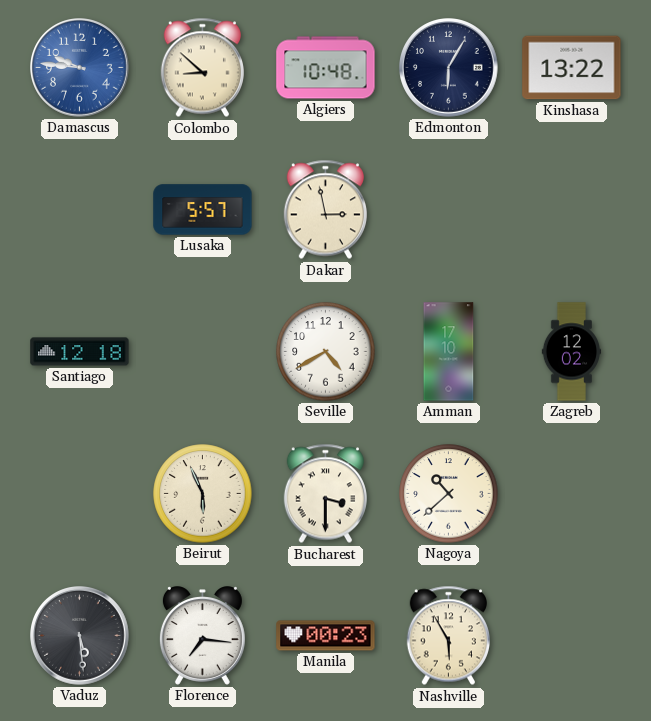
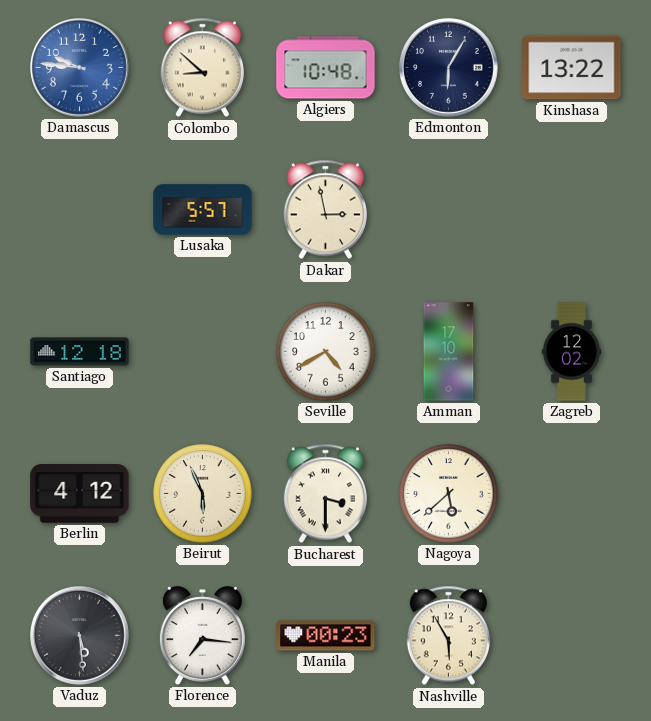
Berlin: none -> 4:12 (80, 494)
Nagoya: 10:38 -> 5:38 (449, 494)
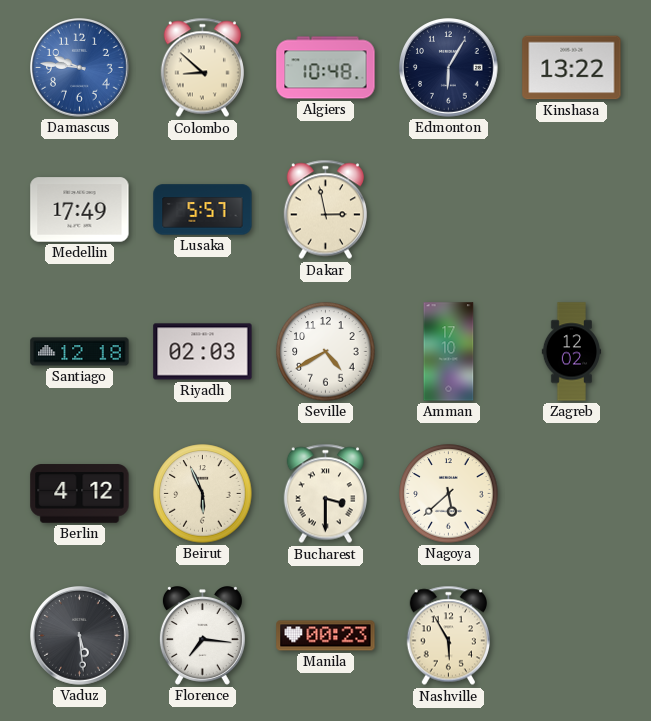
Medellin: none -> 17:49 (80, 210)
Riyadh: none -> 02:03 (203, 352)
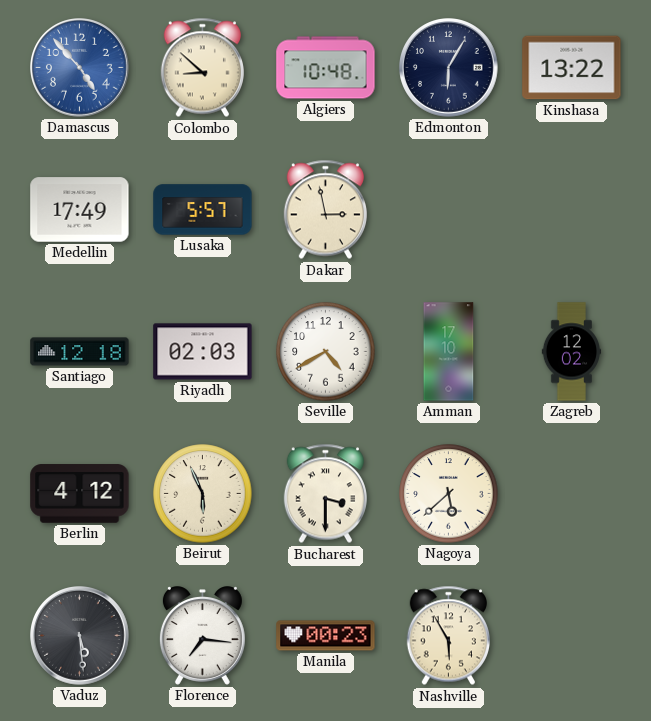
Damascus: 9:46 -> 4:53 (80, 68)
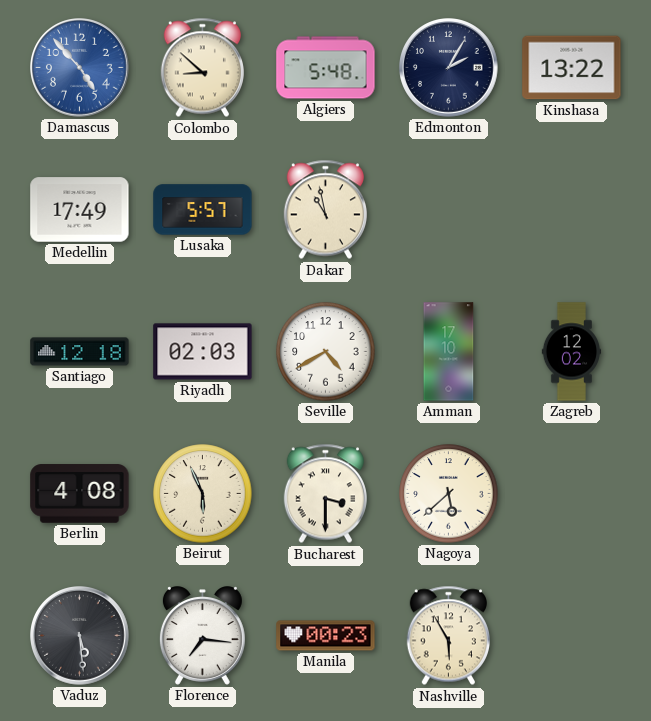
Algiers: 10:48 -> 5:48 (326, 68)
Edmonton: 6:05 -> 2:05 (449, 68)
Dakar: 2:58 -> 10:58 (325, 210)
Berlin: 4:12 -> 4:08 (80, 494)
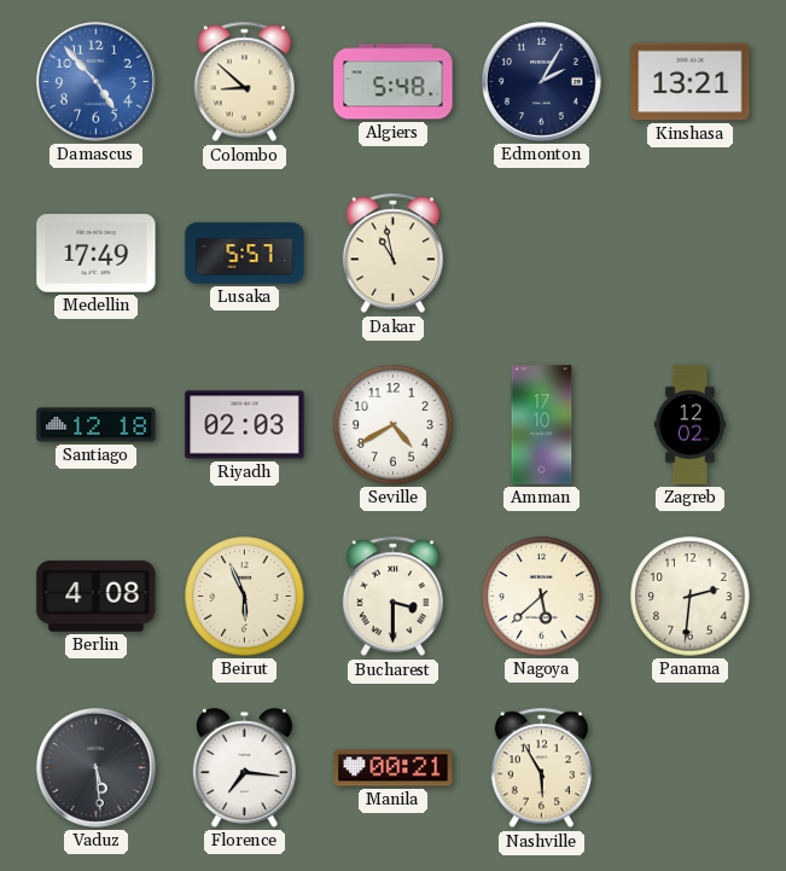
Kinshasa: 13:22 -> 13:21 (691, 82)
Panama: none -> 2:31 (691, 597)
Manila: 00:23 -> 00:21 (394, 768)
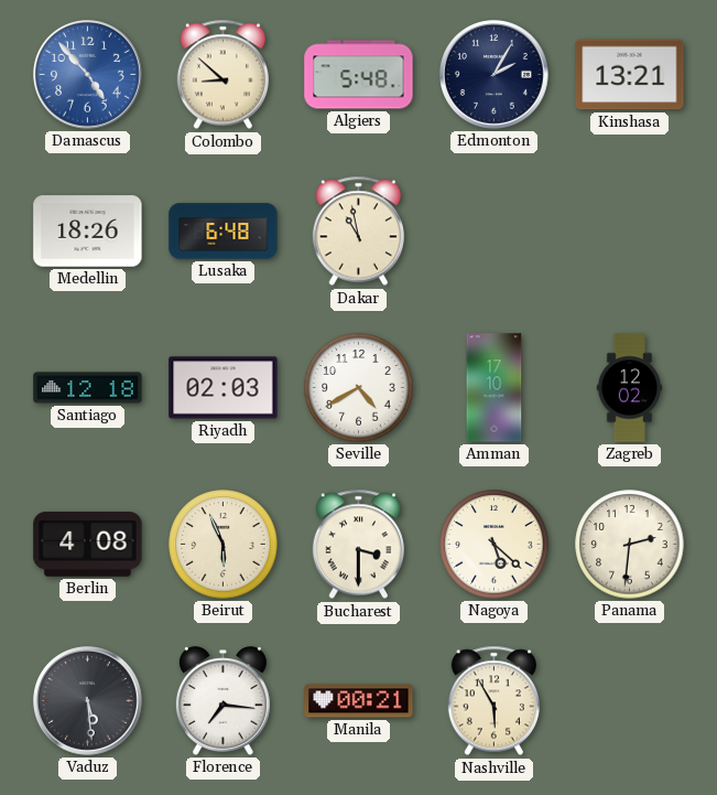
Medellin: 17:49 -> 18:26 (88, 232)
Lusaka: 5:57 -> 6:48 (224, 232)
Nagoya: 5:38 -> 5:22 (495, 545)
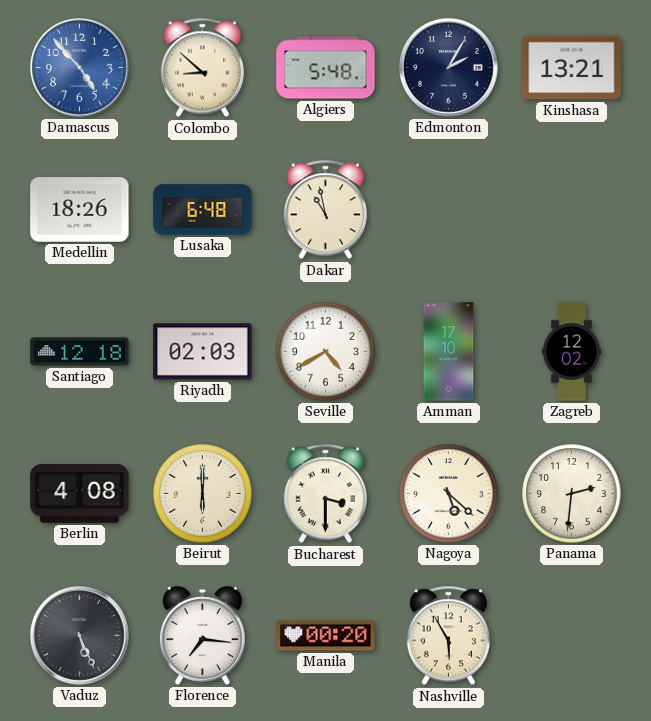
Beirut: 5:56 -> 6:00 (203, 494)
Vaduz: 5:29 -> 5:26 (80, 636)
Manila: 00:21 -> 00:20 (326, 636)
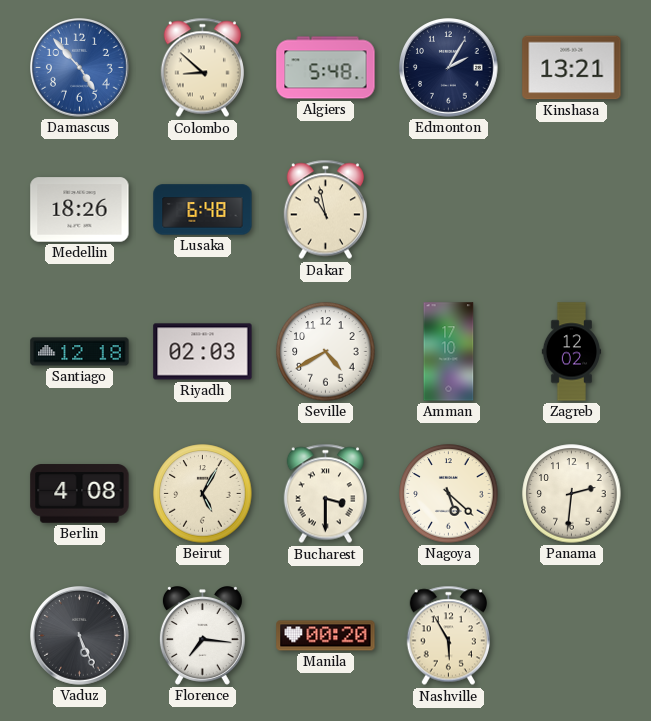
Beirut: 6:00 -> 5:05 (203, 494)
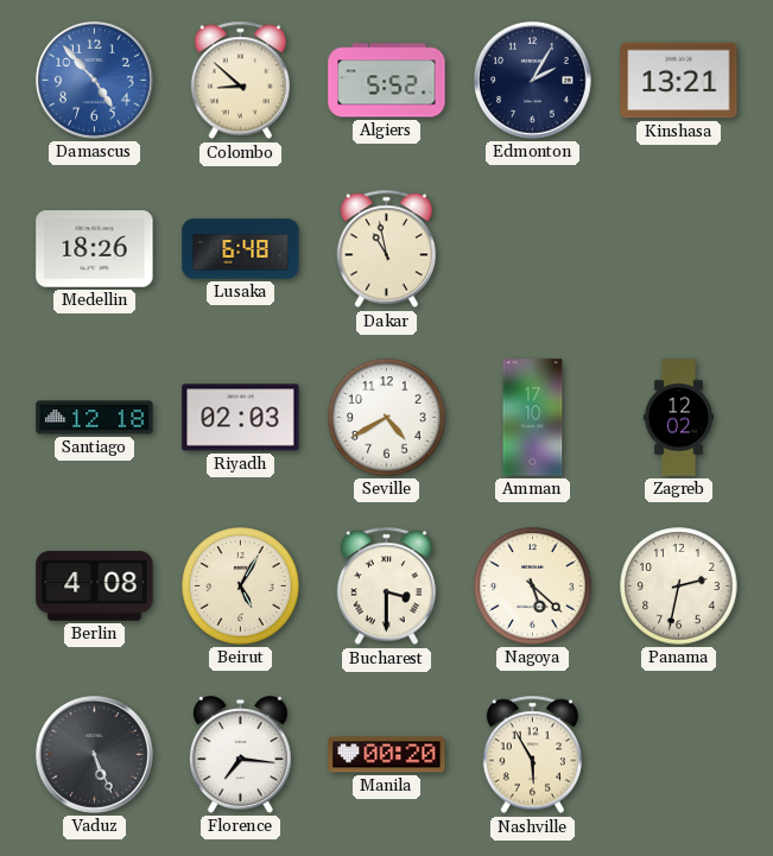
Algiers: 5:48 -> 5:52 (387, 81)
Panama: 2:31 -> 2:32 (679, 586)
